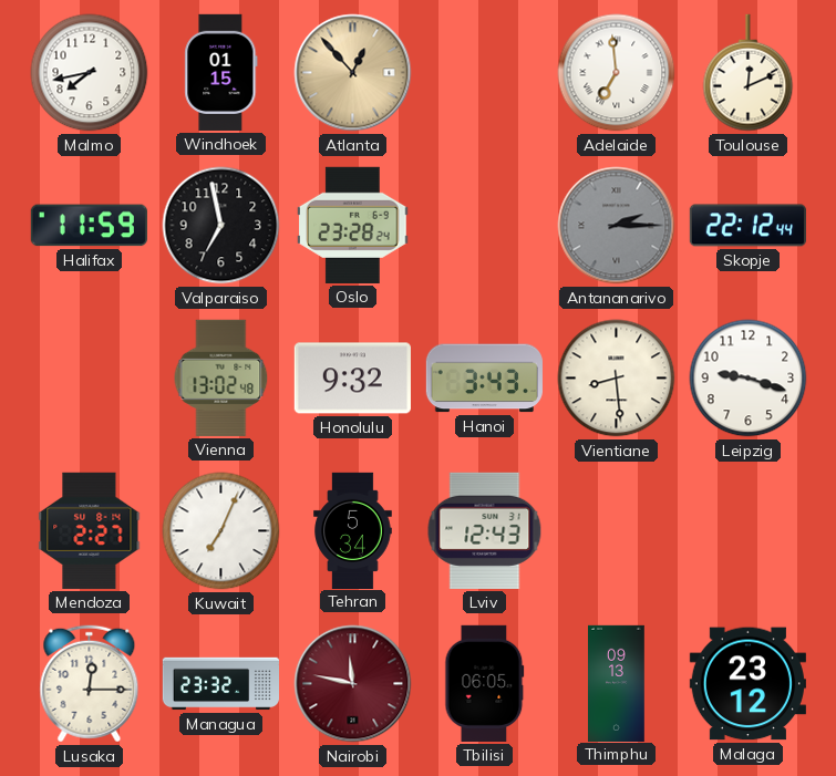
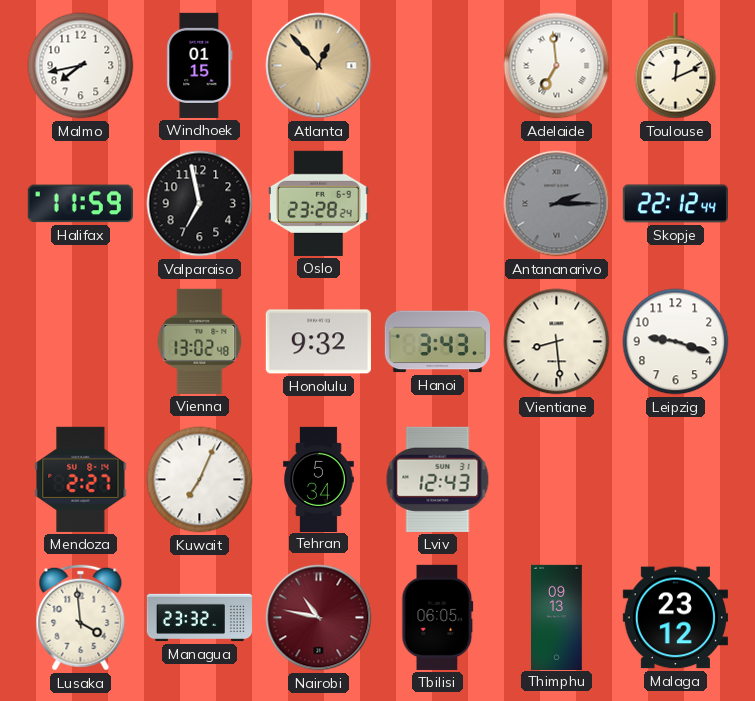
Lusaka: 12:15 -> 3:59 (81, 618)
Nairobi: 11:47 -> 10:47 (319, 618)
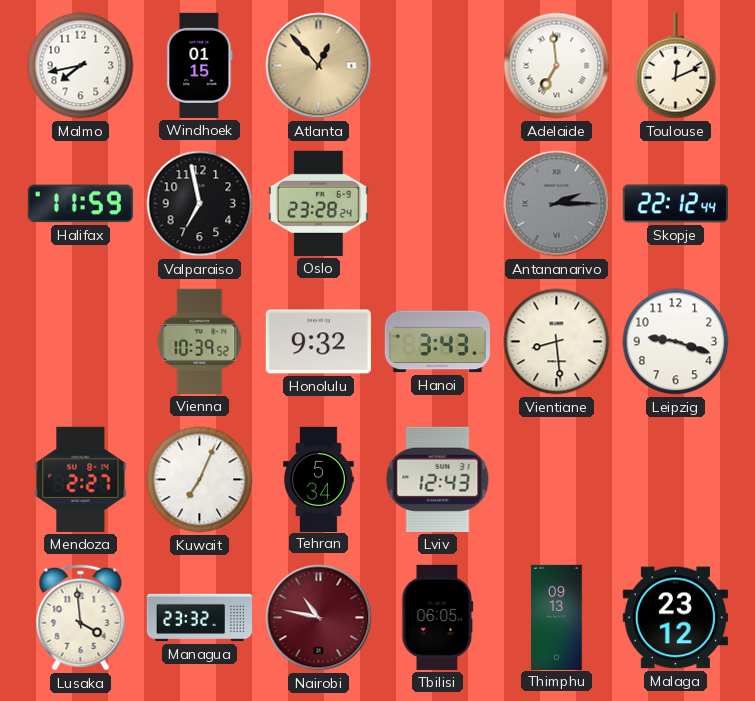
Vienna: 13:02 -> 10:39 (200, 341)
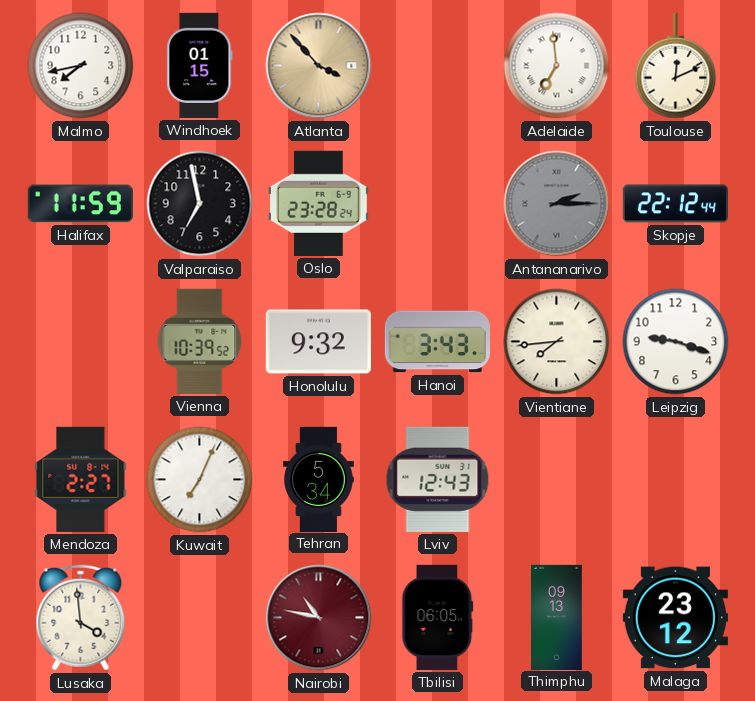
Atlanta: 12:53 -> 3:53 (319, 66)
Vientiane: 8:29 -> 7:44 (557, 342)
Managua: 23:32 -> none (199, 618)
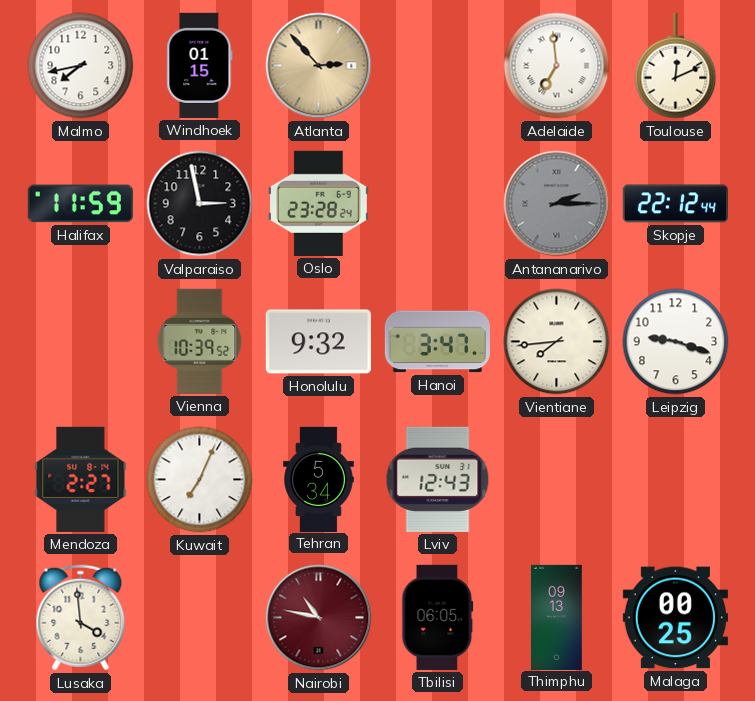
Atlanta: 3:53 -> 2:53 (319, 66)
Valparaiso: 6:58 -> 2:58 (200, 204)
Hanoi: 3:43 -> 3:47 (437, 342)
Malaga: 23:12 -> 00:25 (675, 618)
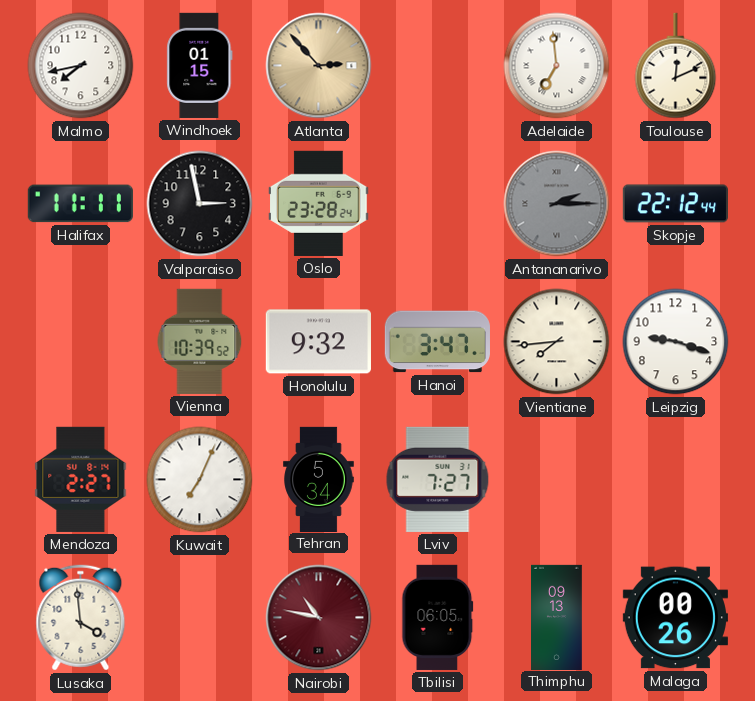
Halifax: 11:59 -> 11:11 (80, 204)
Lviv: 12:43 -> 7:27 (438, 479)
Malaga: 00:25 -> 00:26 (675, 618)
